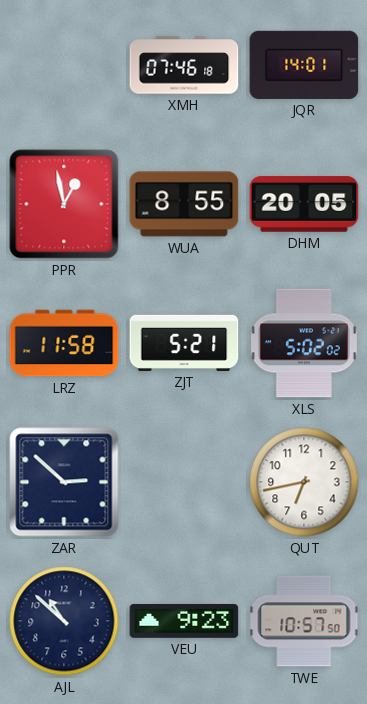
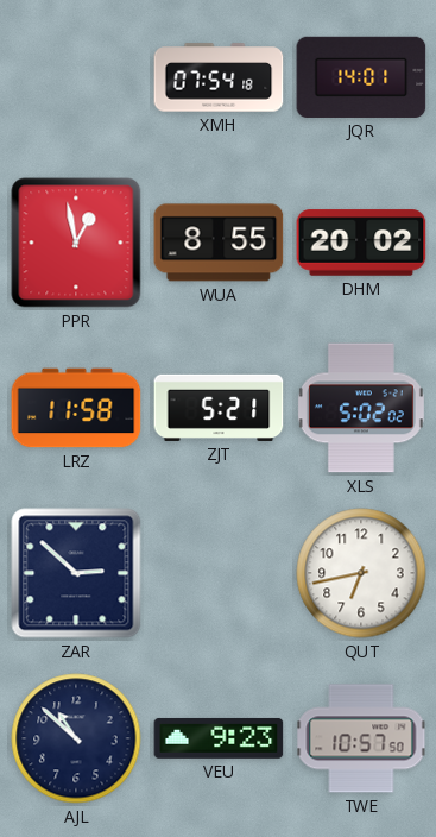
XMH: 07:46 -> 07:54 (219, 77)
DHM: 20:05 -> 20:02 (361, 243)
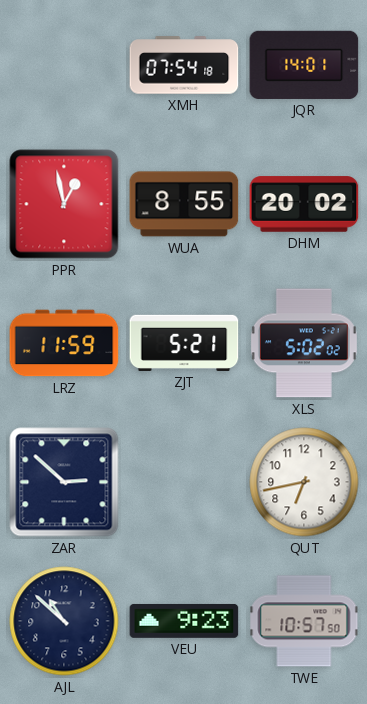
LRZ: 11:58 -> 11:59 (64, 343)
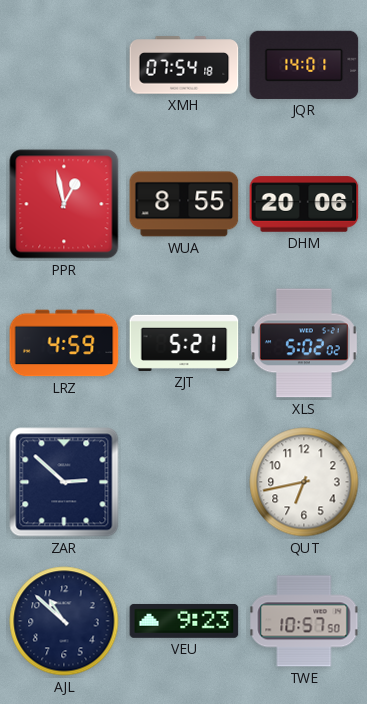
DHM: 20:02 -> 20:06 (304, 204)
LRZ: 11:59 -> 4:59 (64, 343)
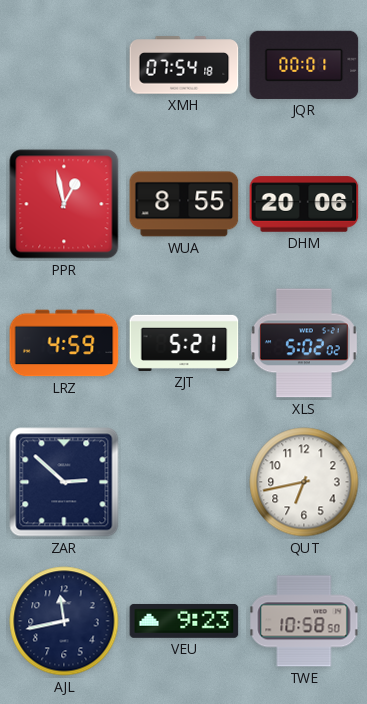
JQR: 14:01 -> 00:01 (304, 65)
AJL: 10:52 -> 11:43 (64, 621)
TWE: 10:57 -> 10:58 (304, 621)
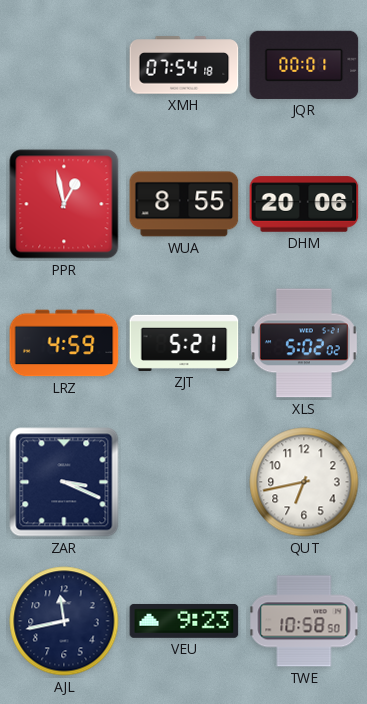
ZAR: 2:52 -> 3:19 (64, 482)
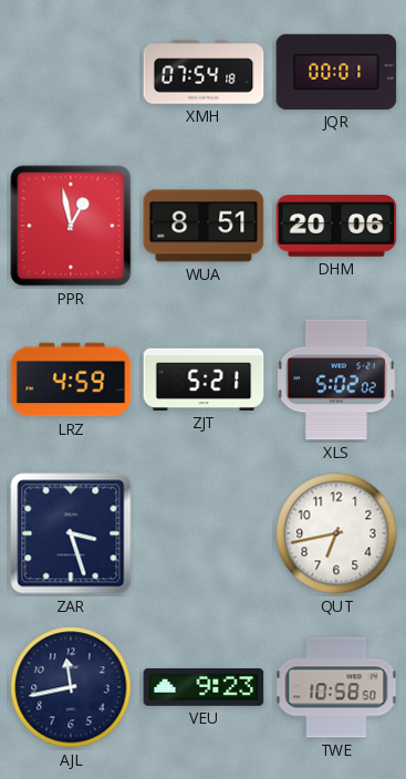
WUA: 8:55 -> 8:51 (204, 226)
ZAR: 3:19 -> 3:27 (71, 533)
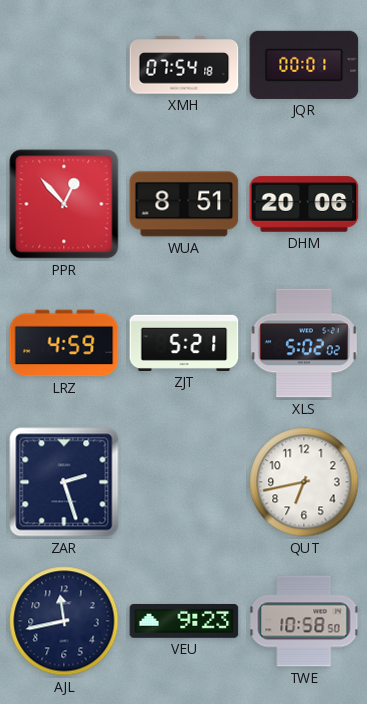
PPR: 12:58 -> 12:53 (64, 204)
ZAR: 3:27 -> 2:27 (64, 482)
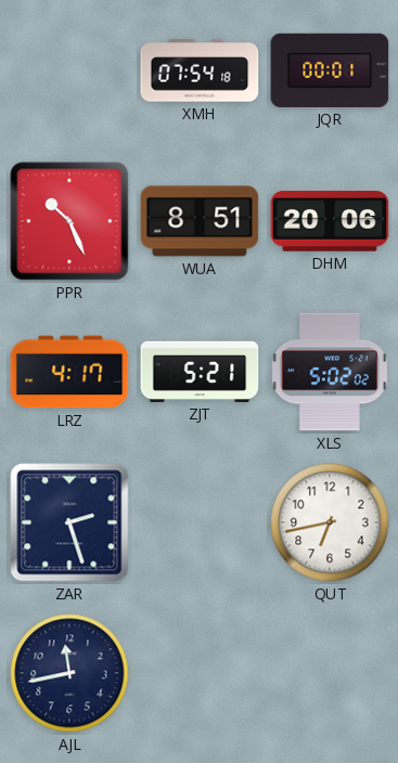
PPR: 12:53 -> 10:26 (69, 221)
LRZ: 4:59 -> 4:17 (69, 372)
VEU: 9:23 -> none (184, 621)
TWE: 10:58 -> none (304, 621)
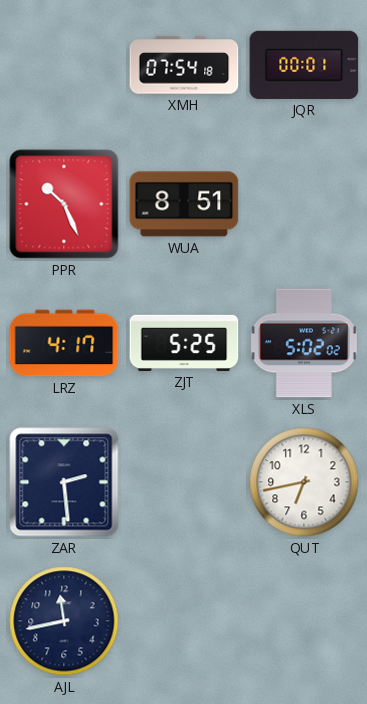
DHM: 20:06 -> none (330, 221)
ZJT: 5:21 -> 5:25 (184, 343)
ZAR: 2:27 -> 2:29 (64, 482)
